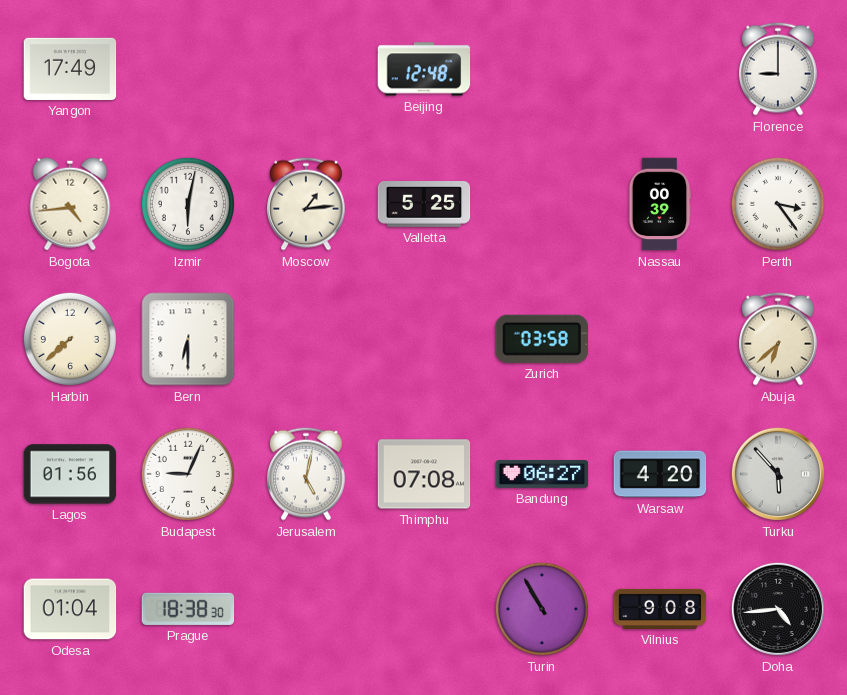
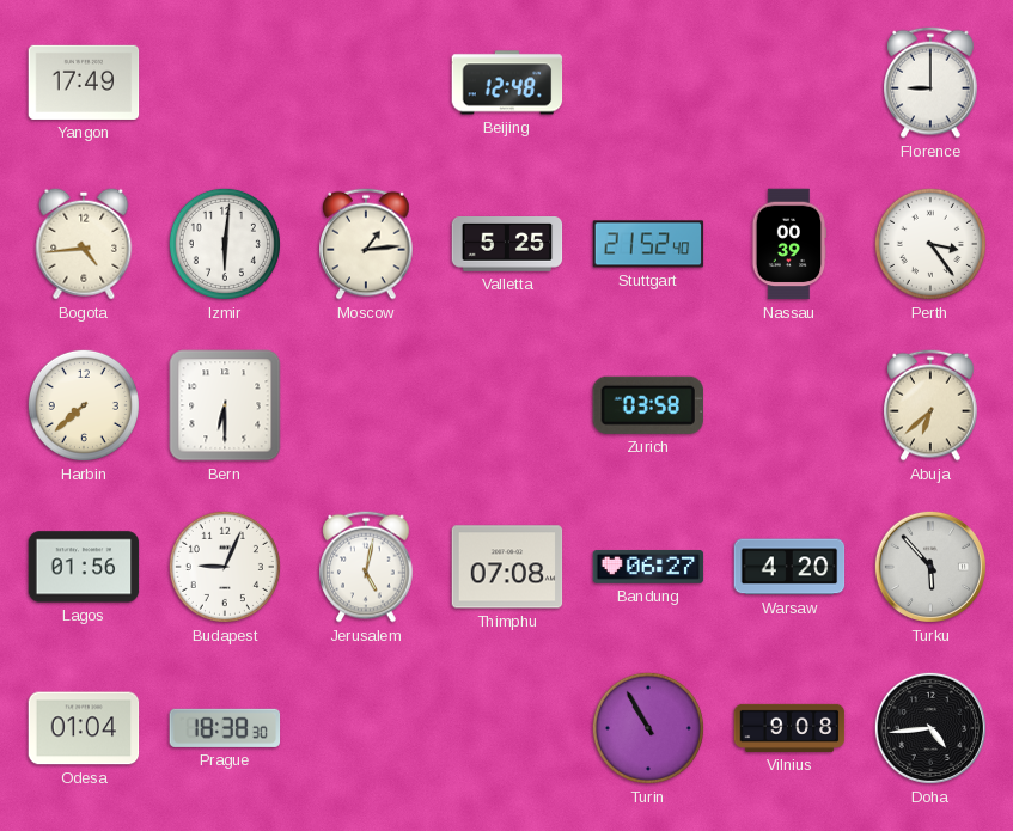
Izmir: 6:02 -> 6:01 (225, 244)
Stuttgart: none -> 21:52 (648, 244)
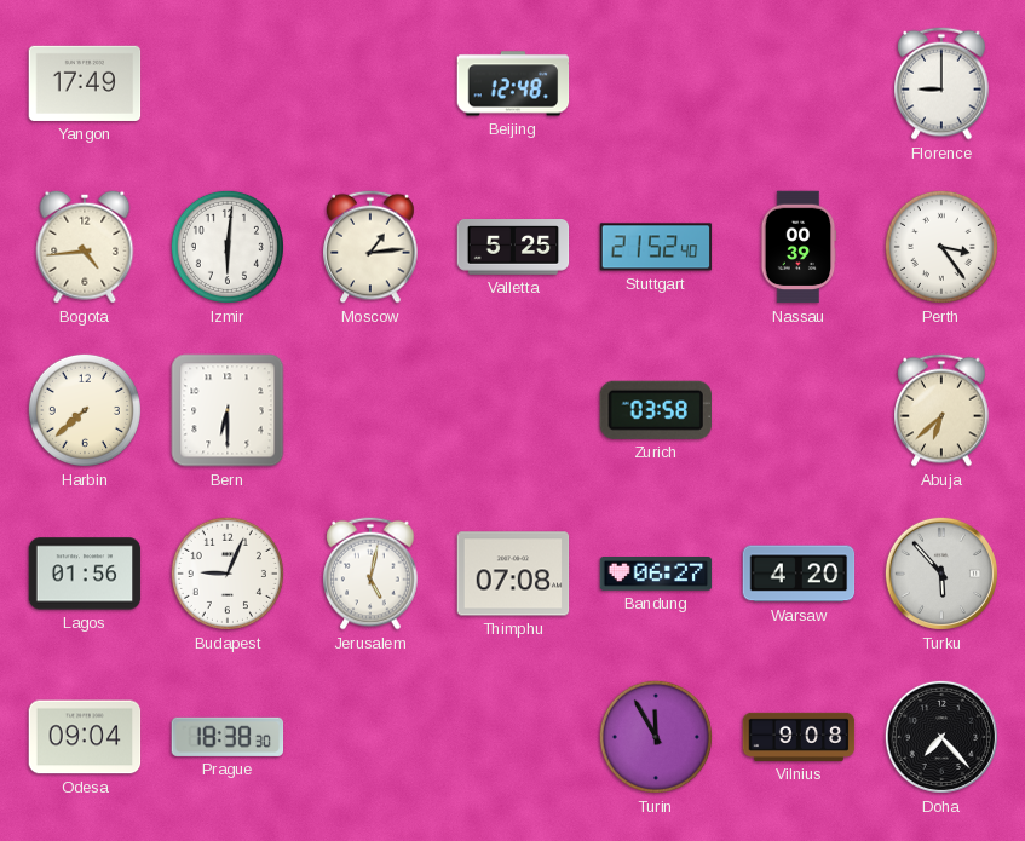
Odesa: 01:04 -> 09:04 (85, 737)
Turin: 10:55 -> 11:55 (656, 737)
Doha: 4:44 -> 7:23 (941, 737)
